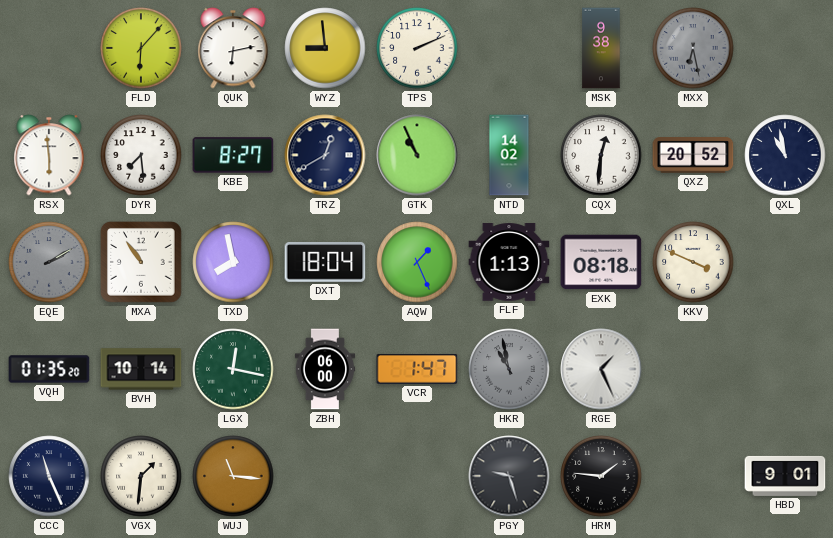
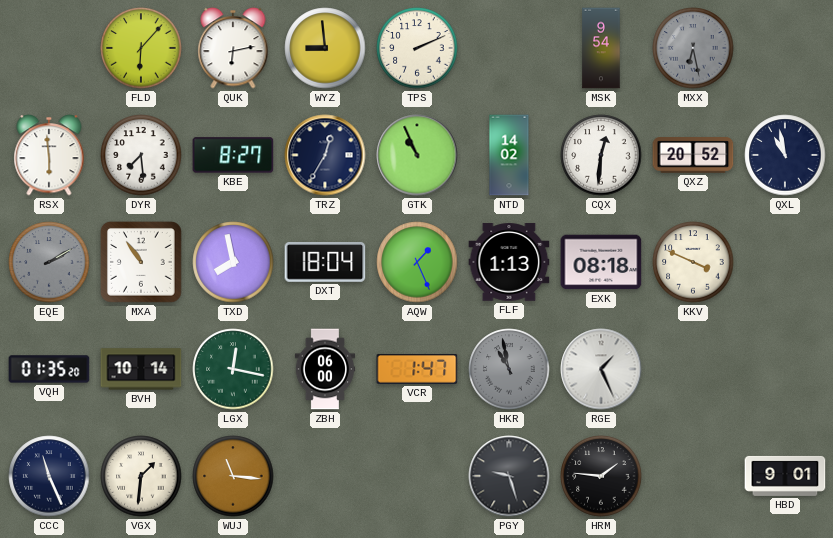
MSK: 9:38 -> 9:54 (601, 48)
TRZ: 12:40 -> 12:35 (325, 155)
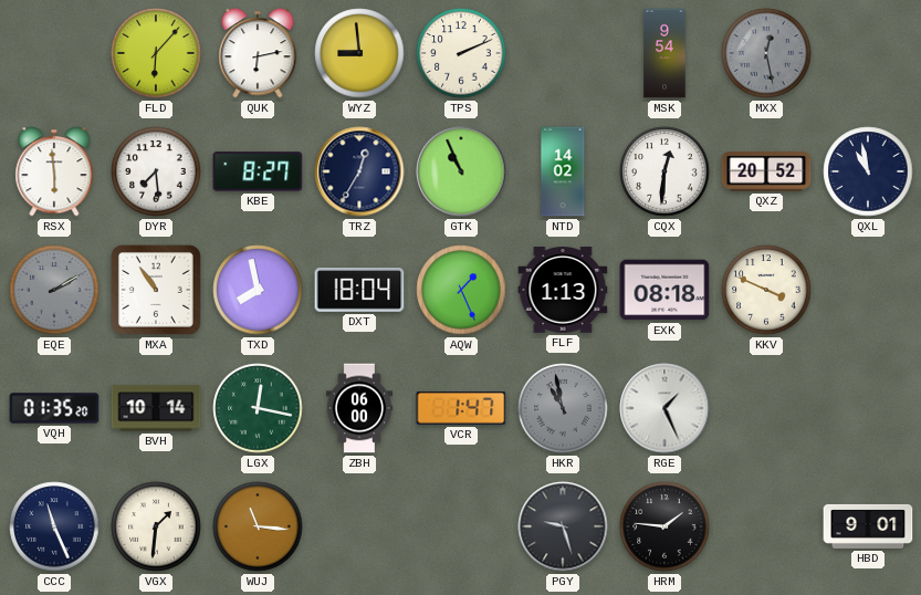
MXX: 6:28 -> 12:28 (766, 53)
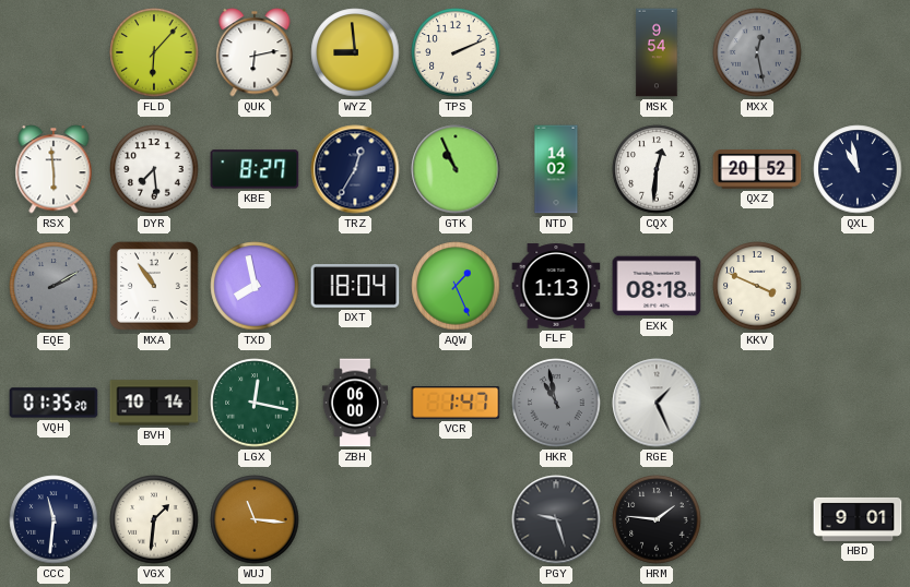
CCC: 11:26 -> 11:31 (54, 519)
